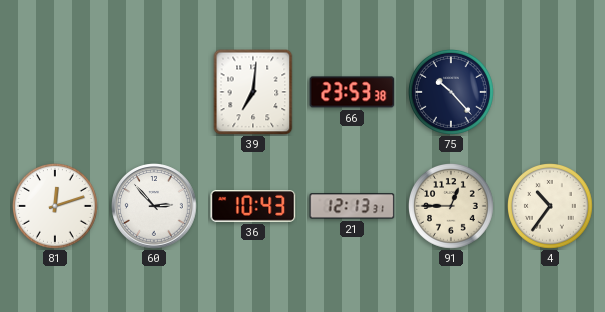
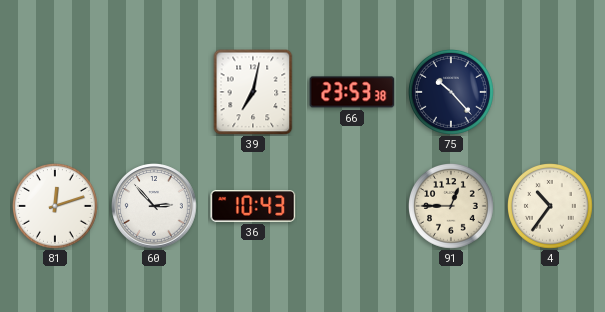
39: 7:01 -> 7:02 (253, 92)
21: 12:13 -> none (352, 206)
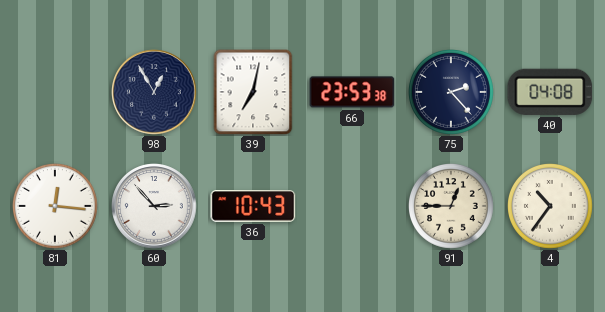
98: none -> 12:55 (154, 92)
75: 10:23 -> 2:23 (452, 93)
40: none -> 04:08 (550, 92)
81: 12:12 -> 12:16 (56, 207)
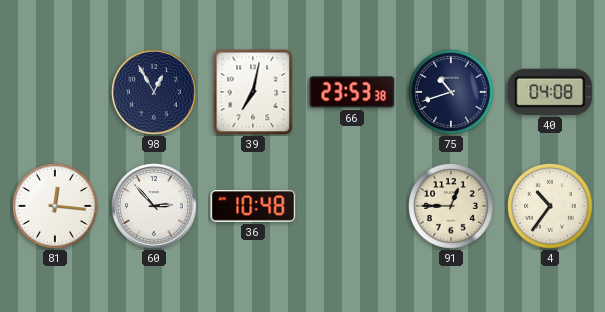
75: 2:23 -> 10:42 (452, 93)
36: 10:43 -> 10:48 (253, 206)
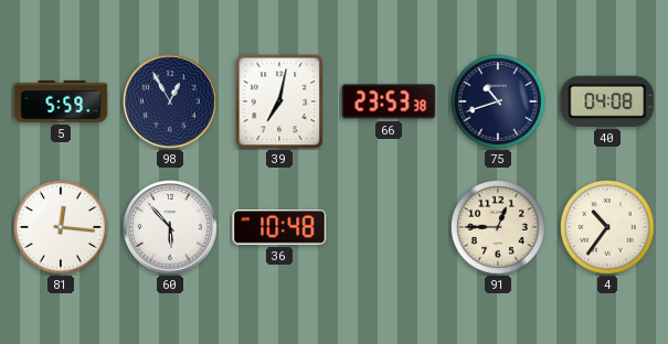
5: none -> 5:59 (61, 101)
60: 2:53 -> 5:53 (170, 227)
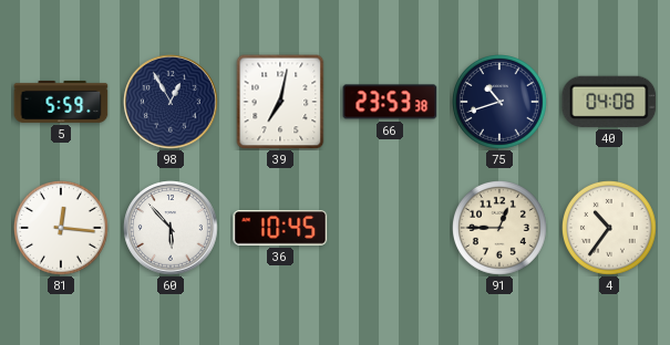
36: 10:48 -> 10:45 (280, 228)
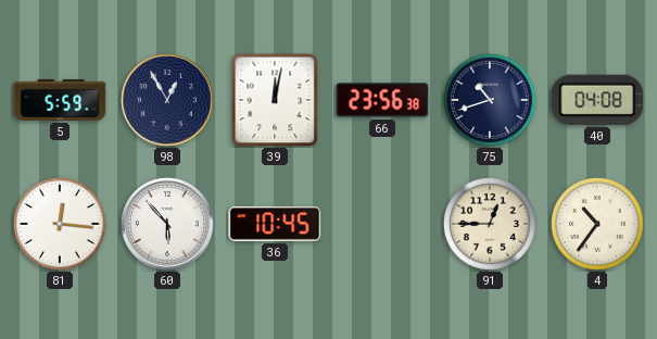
39: 7:02 -> 12:02 (275, 100)
66: 23:53 -> 23:56 (382, 100)
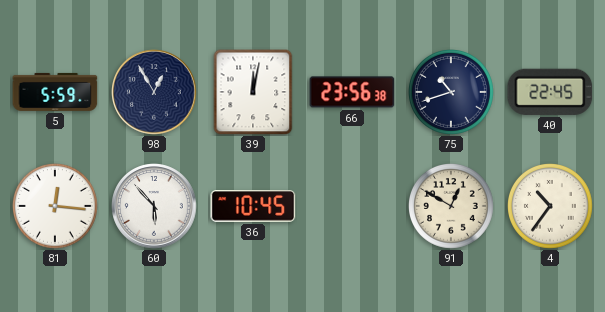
40: 04:08 -> 22:45 (550, 92)
91: 12:45 -> 12:50 (452, 207)
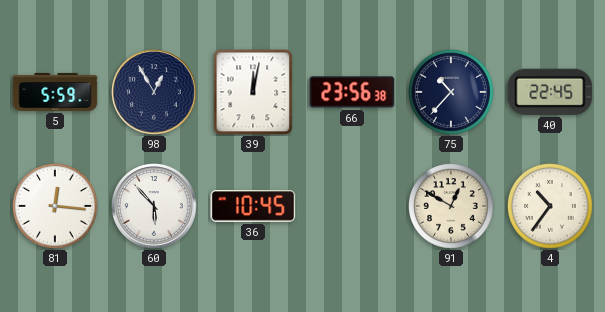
75: 10:42 -> 10:37 (452, 93)
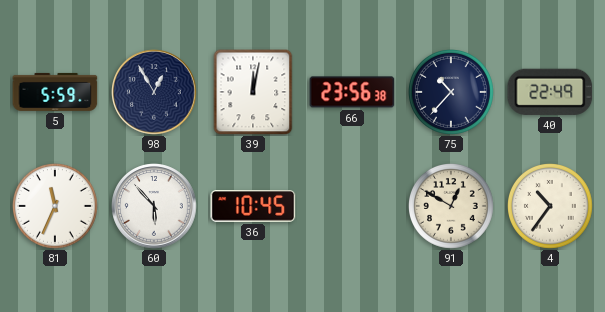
40: 22:45 -> 22:49 (550, 92)
81: 12:16 -> 11:34 (56, 207)
